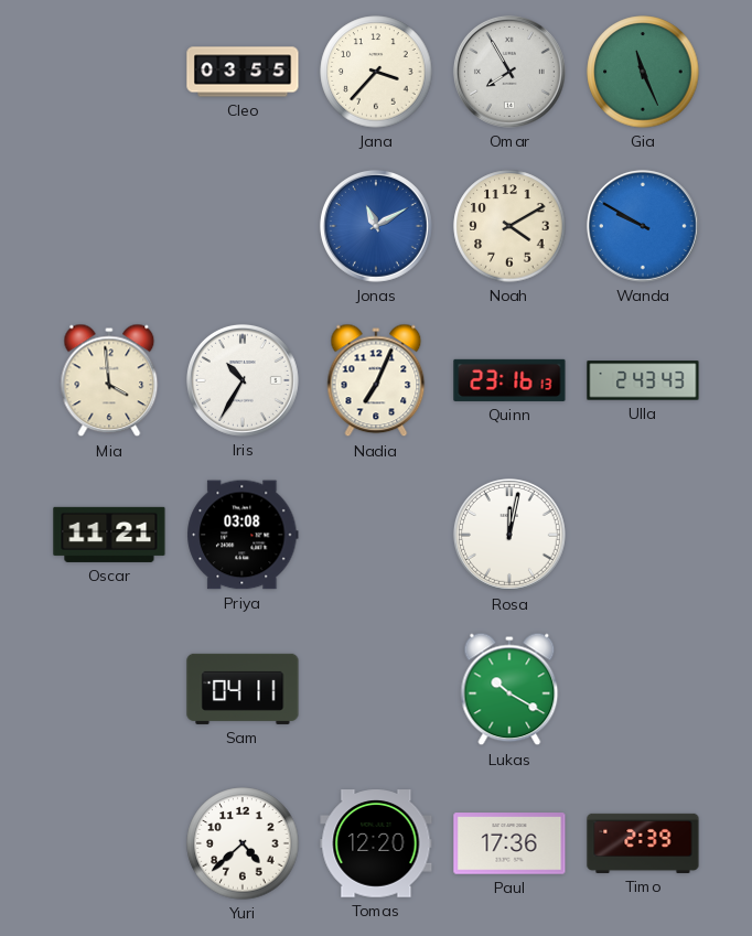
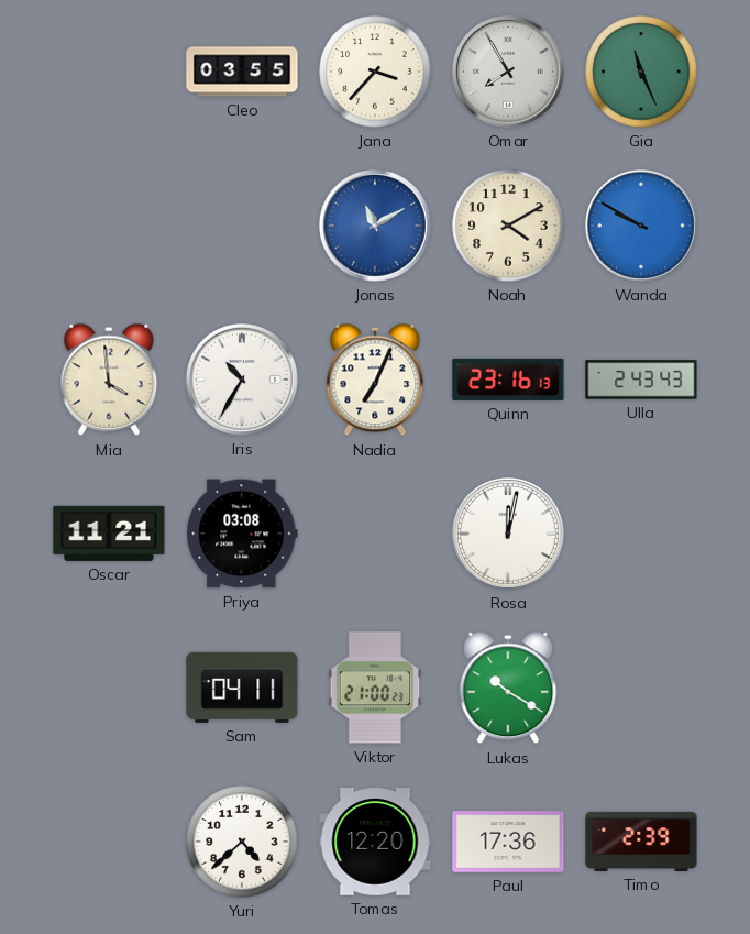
Viktor: none -> 21:00 (375, 688)
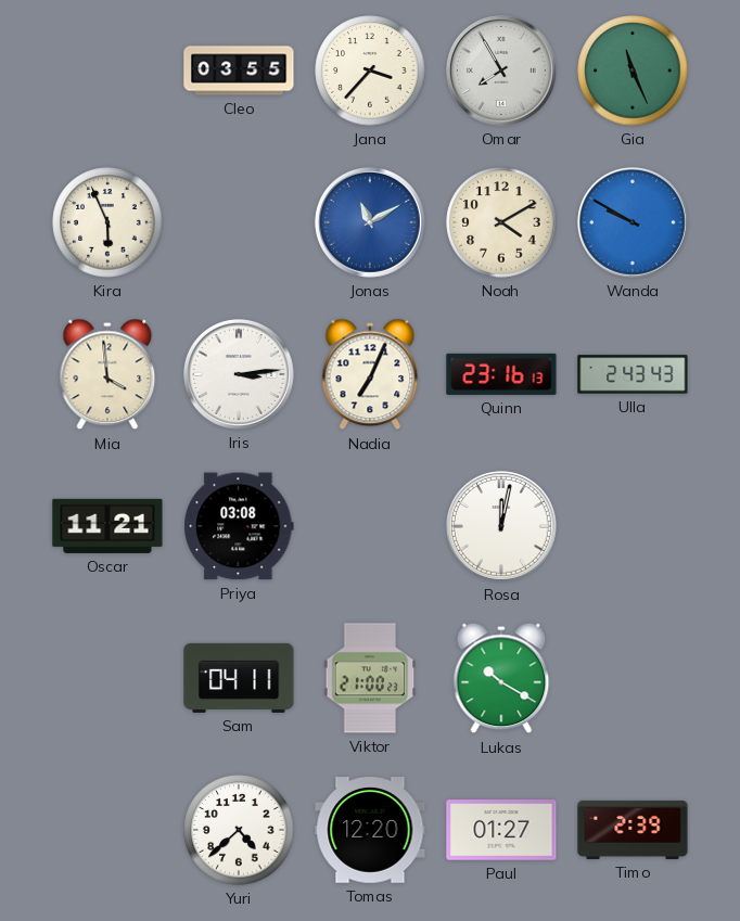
Kira: none -> 5:56 (107, 222)
Iris: 10:35 -> 3:14 (239, 374)
Paul: 17:36 -> 01:27 (501, 830)
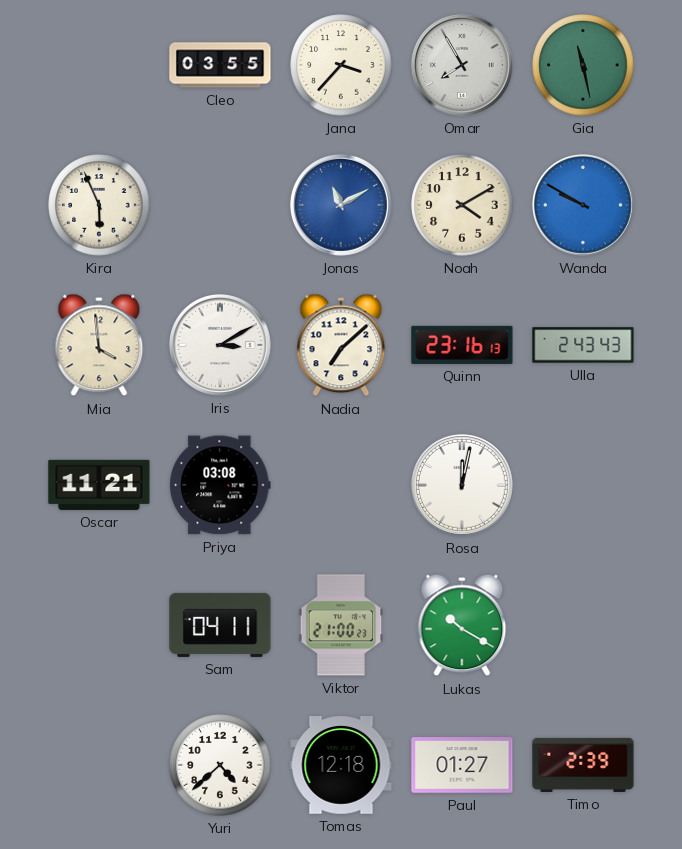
Gia: 11:26 -> 11:28 (583, 65)
Iris: 3:14 -> 3:10 (220, 345)
Nadia: 7:04 -> 7:08 (341, 345)
Tomas: 12:20 -> 12:18 (341, 765)
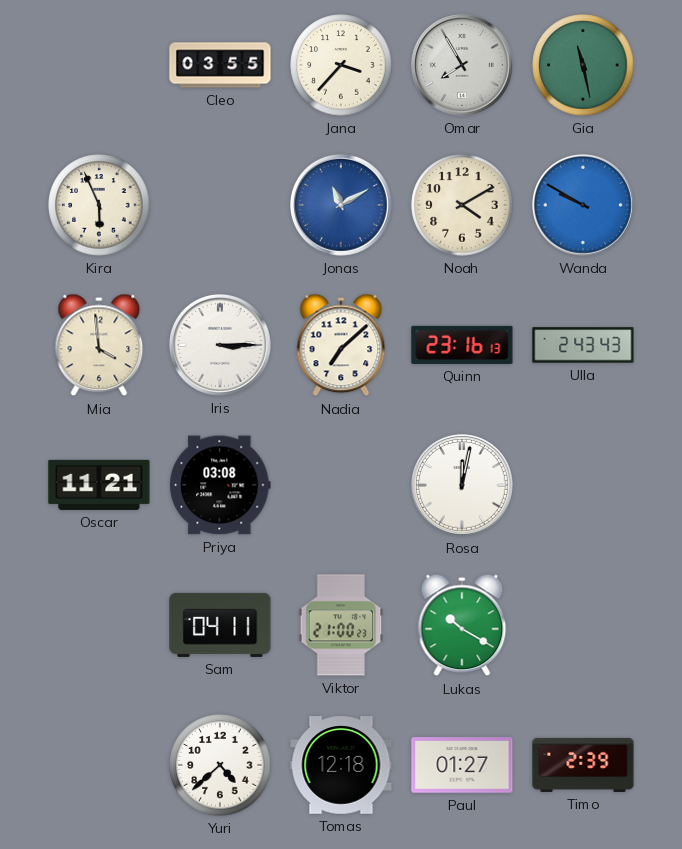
Iris: 3:10 -> 3:15 (220, 345)
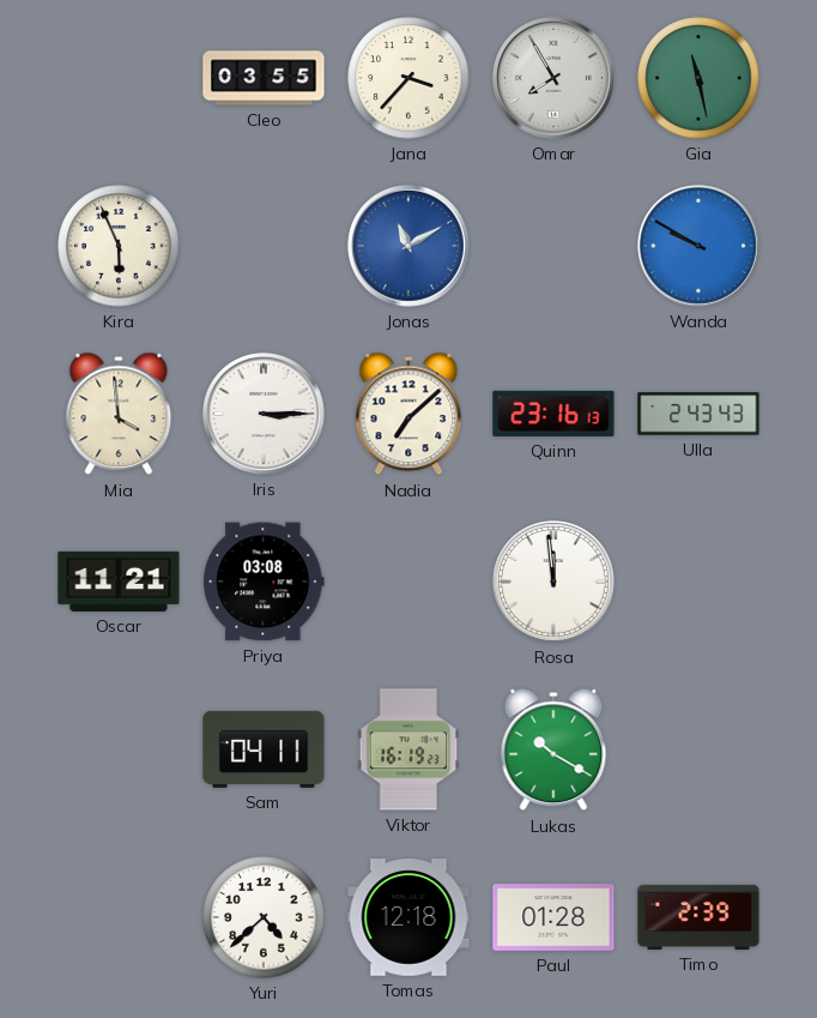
Noah: 4:10 -> none (462, 205)
Rosa: 12:02 -> 11:59 (553, 582)
Viktor: 21:00 -> 16:19 (408, 749)
Paul: 01:27 -> 01:28 (553, 917)
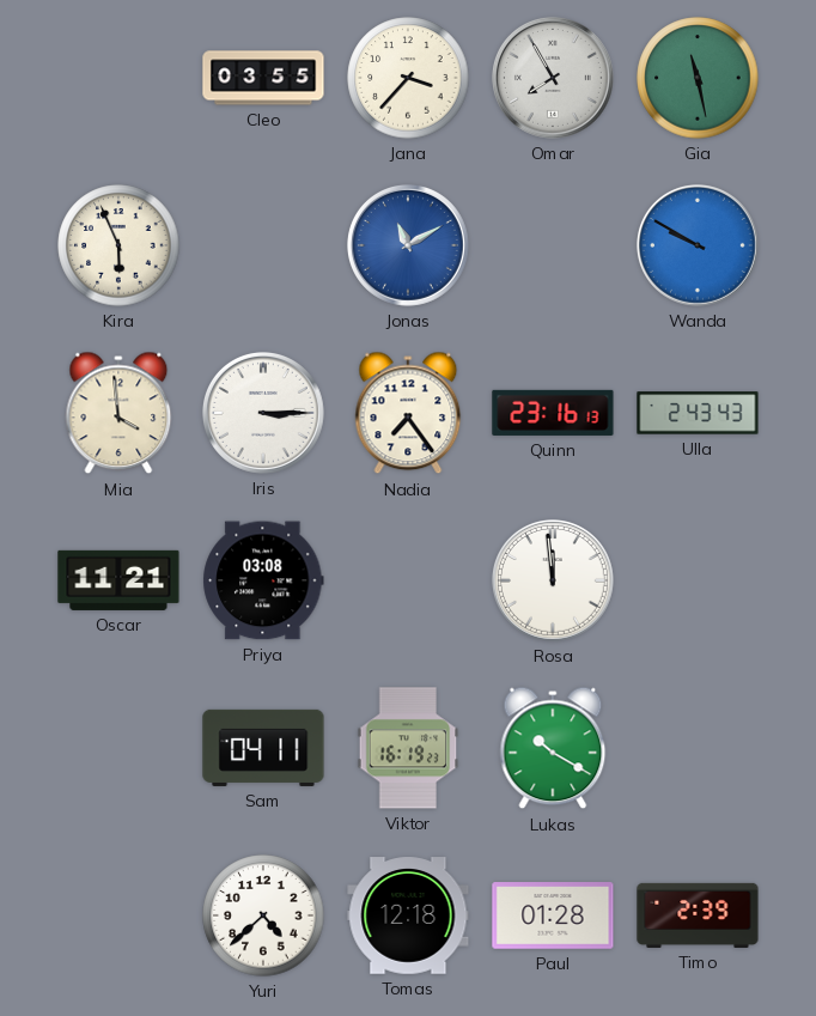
Nadia: 7:08 -> 7:24 (408, 413)
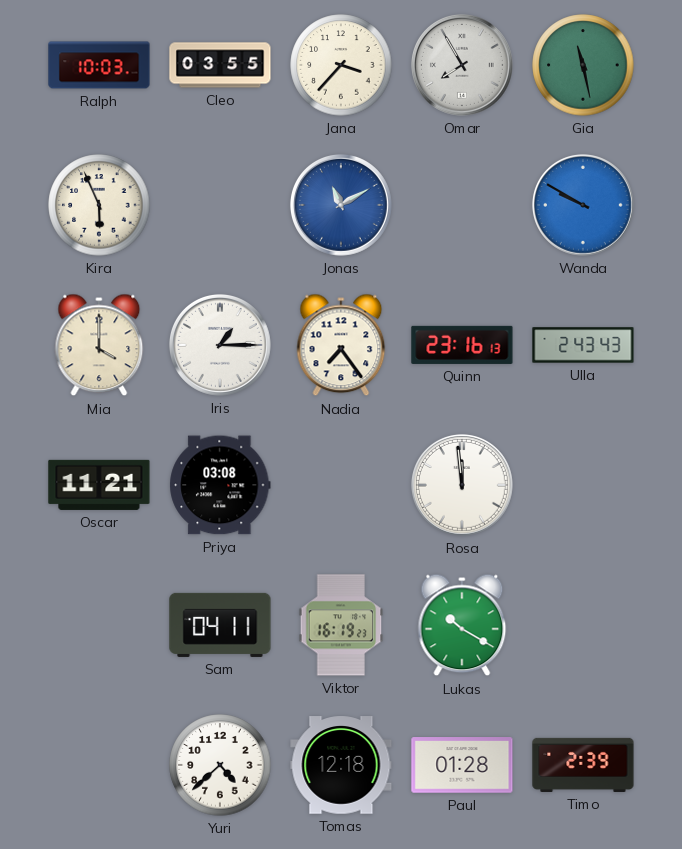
Ralph: none -> 10:03 (99, 65)
Mia: 3:59 -> 4:00 (99, 345)
Iris: 3:15 -> 1:15 (220, 345)
